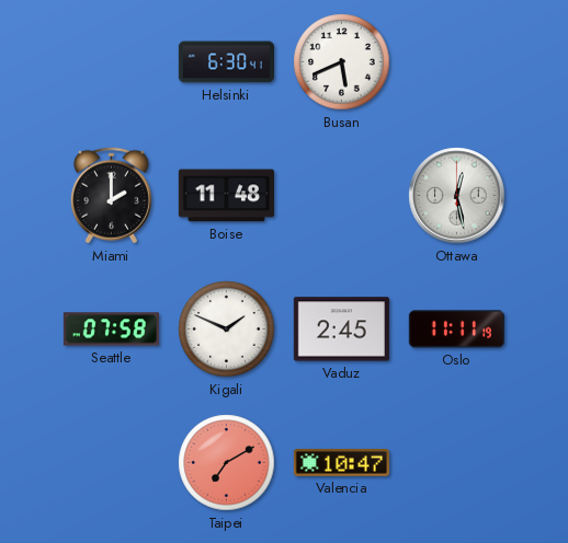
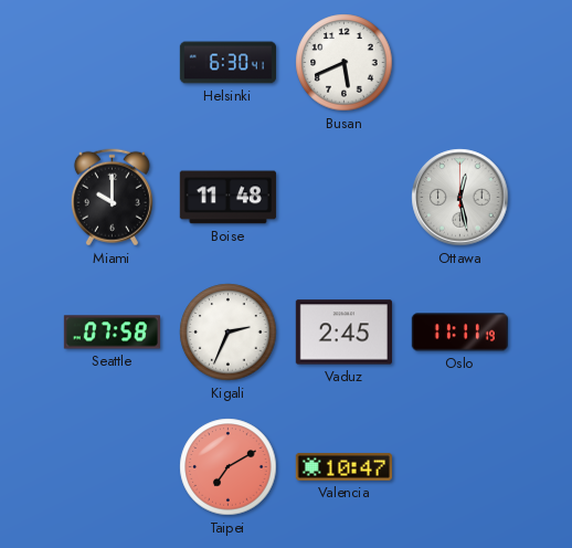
Miami: 2:00 -> 10:00 (112, 198)
Kigali: 1:49 -> 2:34 (229, 333)
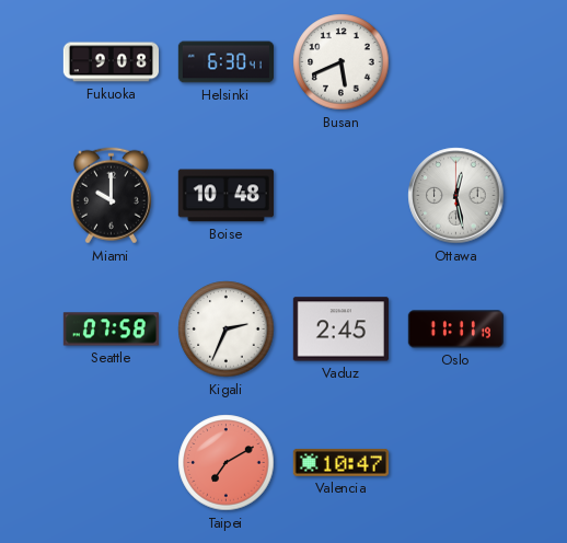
Fukuoka: none -> 9:08 (111, 62)
Boise: 11:48 -> 10:48 (225, 196)
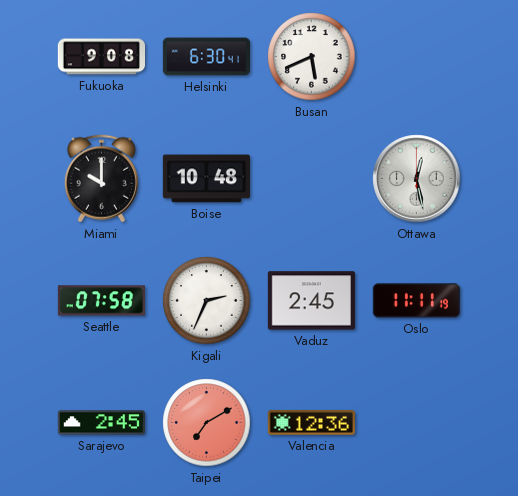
Sarajevo: none -> 2:45 (101, 423)
Valencia: 10:47 -> 12:36 (311, 423)
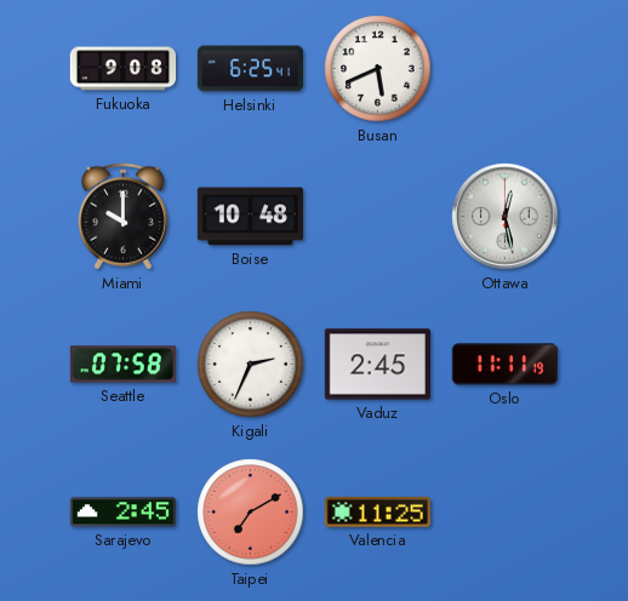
Helsinki: 6:30 -> 6:25 (250, 69)
Valencia: 12:36 -> 11:25 (377, 513)
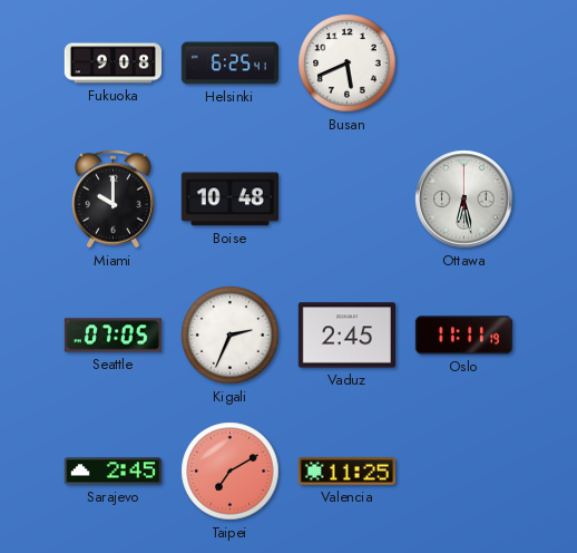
Ottawa: 12:28 -> 6:28 (464, 200)
Seattle: 07:58 -> 07:05 (113, 336)
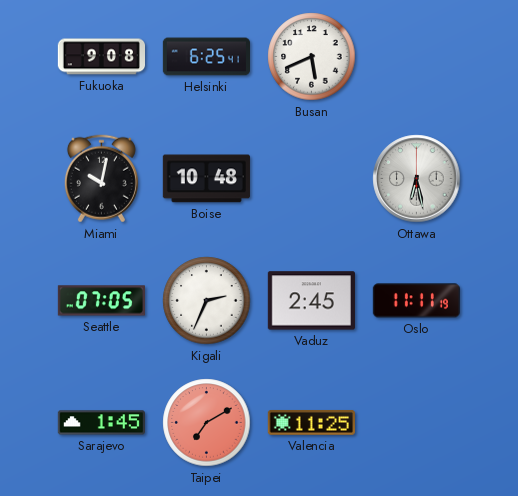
Miami: 10:00 -> 10:02 (101, 179)
Sarajevo: 2:45 -> 1:45 (101, 423)
